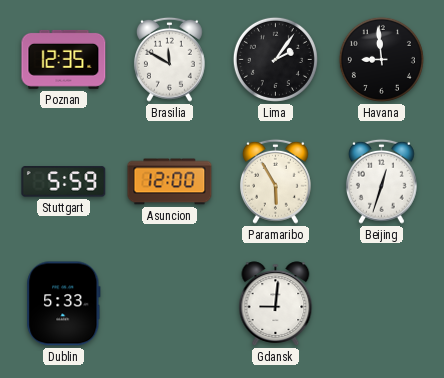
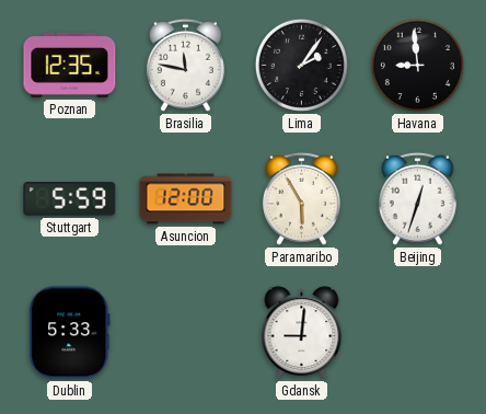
Brasilia: 11:50 -> 11:47 (185, 65)
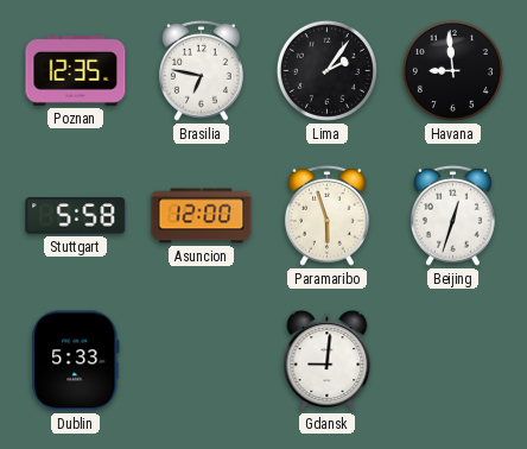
Brasilia: 11:47 -> 6:47 (201, 70)
Stuttgart: 5:59 -> 5:58 (76, 216)
Paramaribo: 5:55 -> 5:57 (326, 215)
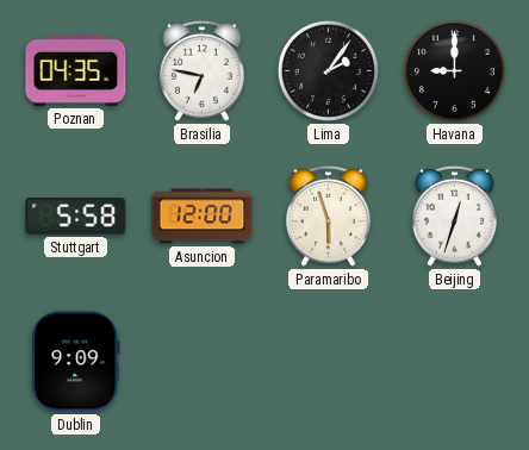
Poznan: 12:35 -> 04:35 (76, 70)
Havana: 8:59 -> 9:00 (454, 70)
Dublin: 5:33 -> 9:09 (76, 362)
Gdansk: 9:01 -> none (328, 361)
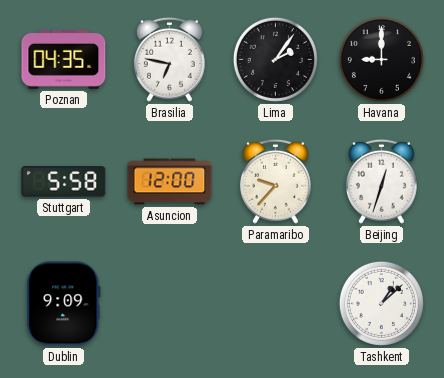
Paramaribo: 5:57 -> 9:37 (275, 181)
Tashkent: none -> 1:08 (381, 303)
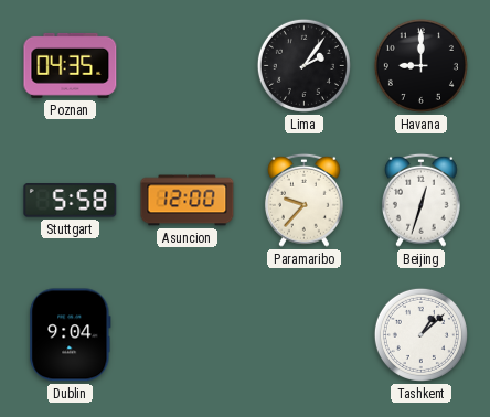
Brasilia: 6:47 -> none (169, 59)
Dublin: 9:09 -> 9:04 (71, 335)
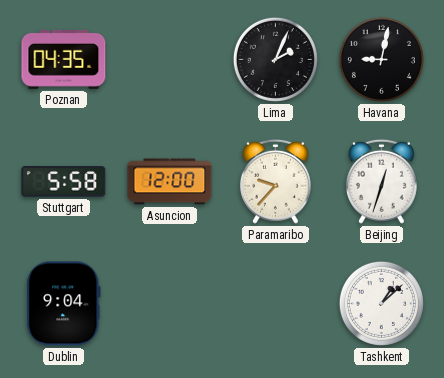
Lima: 2:06 -> 2:04 (275, 59)
Havana: 9:00 -> 9:02 (381, 59)
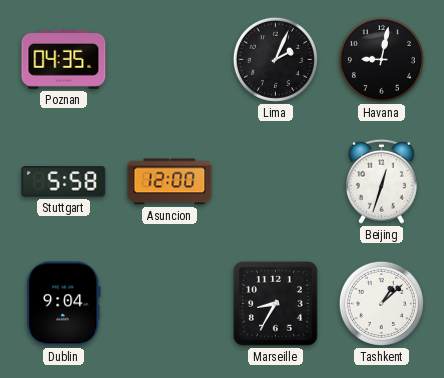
Paramaribo: 9:37 -> none (275, 181)
Marseille: none -> 8:35 (276, 304)
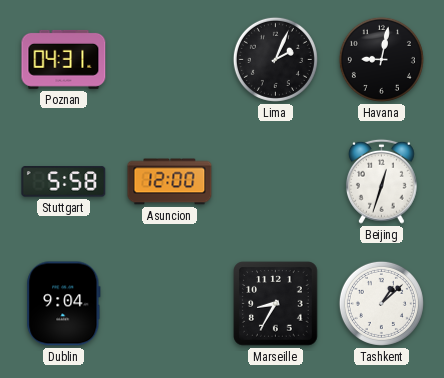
Poznan: 04:35 -> 04:31 (64, 59)
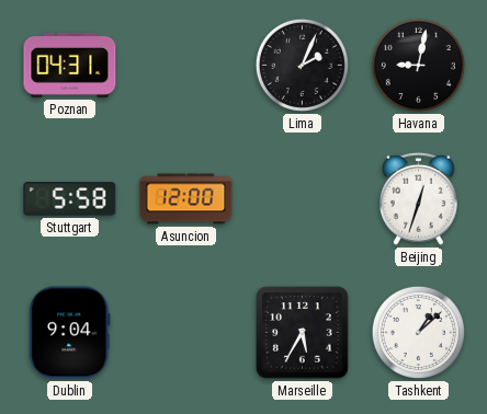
Marseille: 8:35 -> 5:35 (303, 333)
